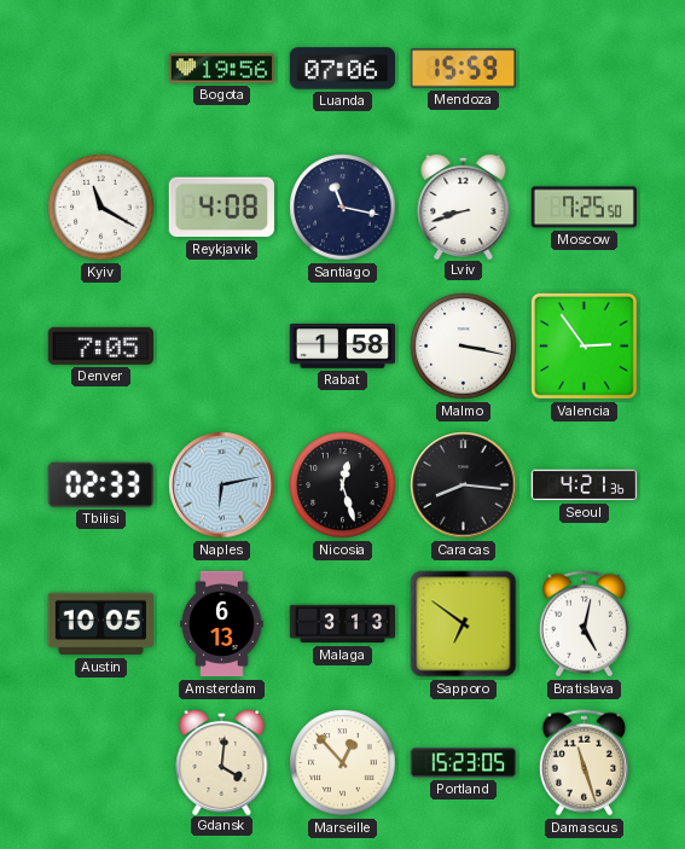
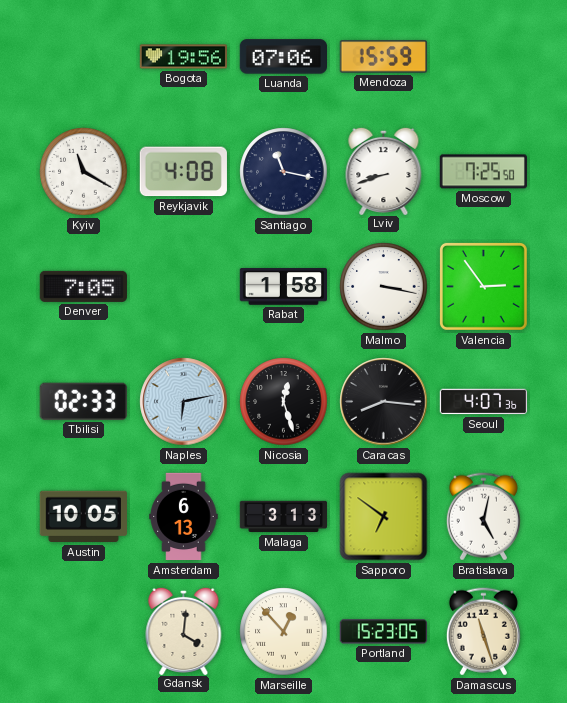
Seoul: 4:21 -> 4:07 (484, 402)
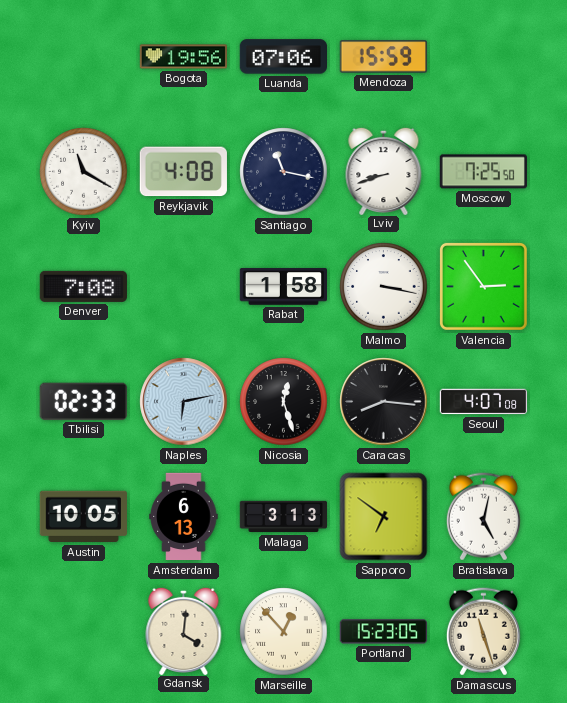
Denver: 7:05 -> 7:08 (83, 286)
Seoul: 4:07:36 -> 4:07:08 (484, 402)
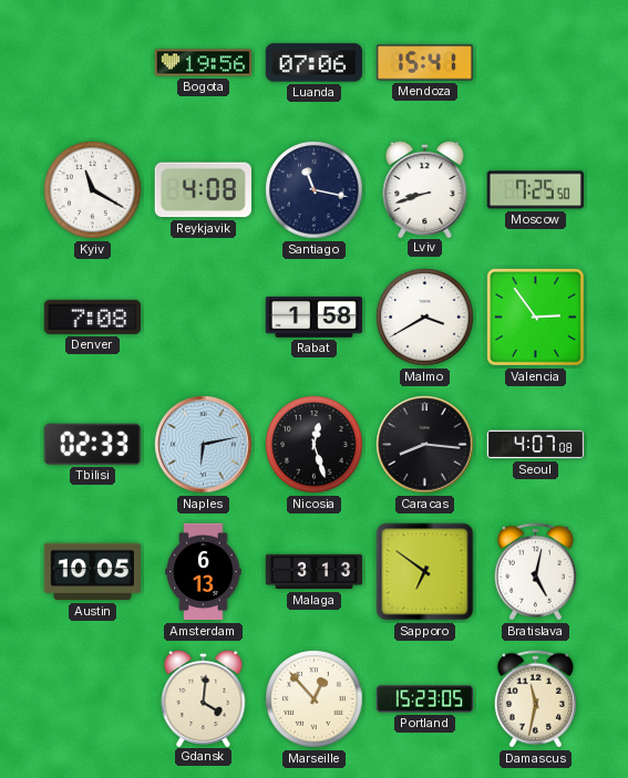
Mendoza: 15:59 -> 15:41 (424, 63)
Malmo: 3:17 -> 3:40 (425, 318)
Damascus: 11:27 -> 11:32 (535, 699)
